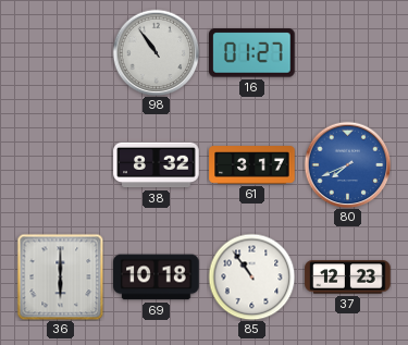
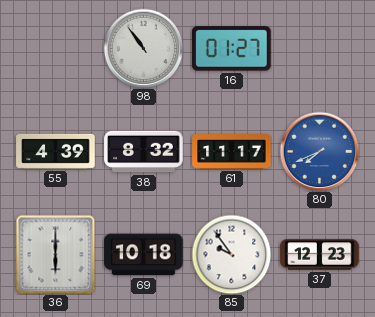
55: none -> 4:39 (56, 151)
61: 3:17 -> 11:17 (232, 152)
85: 10:54 -> 9:54 (231, 254)
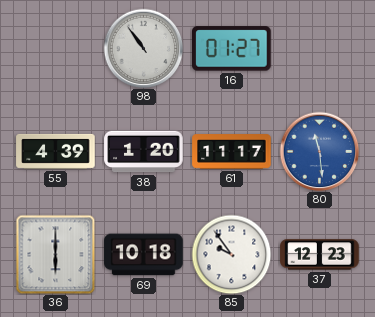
38: 8:32 -> 1:20 (144, 152)
80: 7:41 -> 11:29 (319, 151)
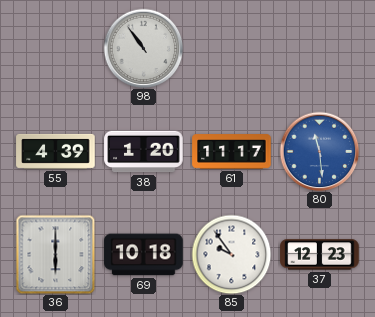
16: 01:27 -> none (232, 49)
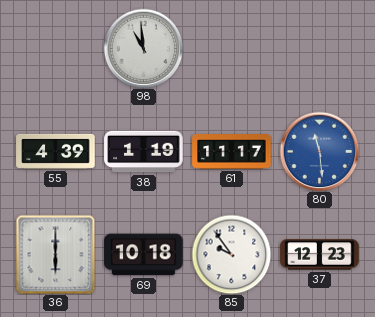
98: 10:54 -> 10:59 (143, 48)
38: 1:20 -> 1:19 (144, 152)
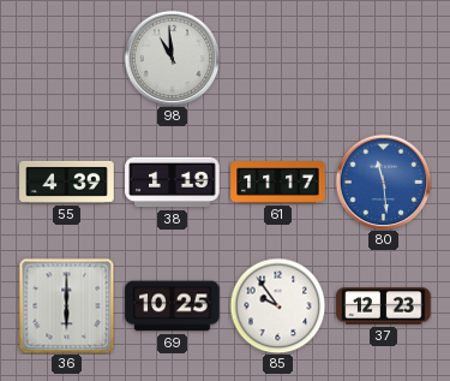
69: 10:18 -> 10:25 (173, 306)
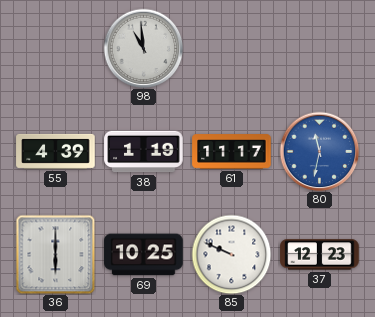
80: 11:29 -> 11:32 (319, 151)
85: 9:54 -> 9:49 (231, 254)
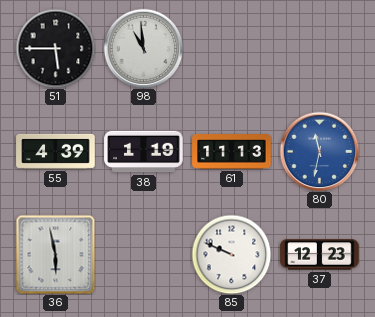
51: none -> 5:45 (55, 48)
61: 11:17 -> 11:13 (232, 152)
36: 6:00 -> 5:58 (55, 254)
69: 10:25 -> none (144, 255)
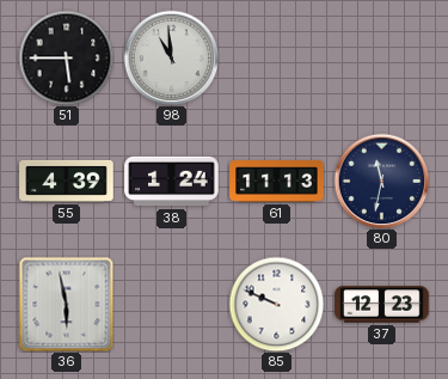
38: 1:19 -> 1:24 (172, 182)
80 dial: blue -> navy (381, 181)
